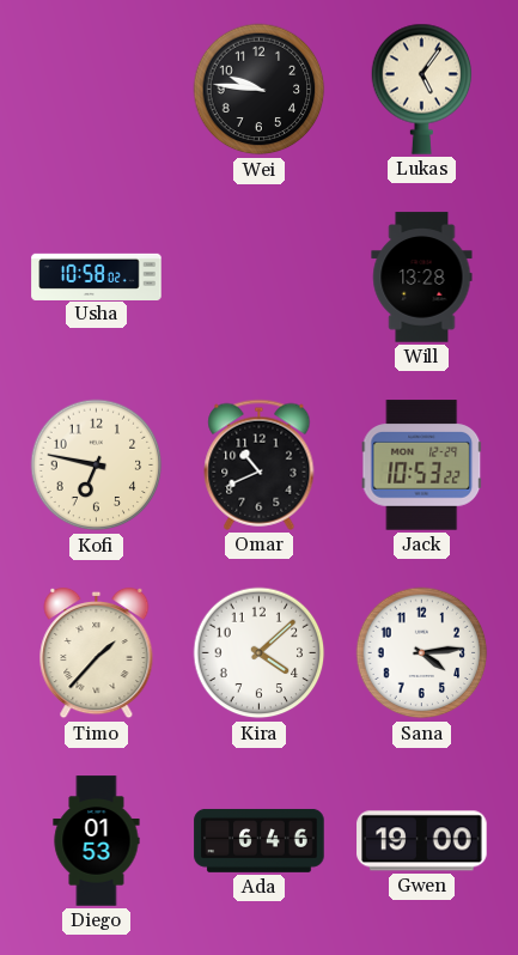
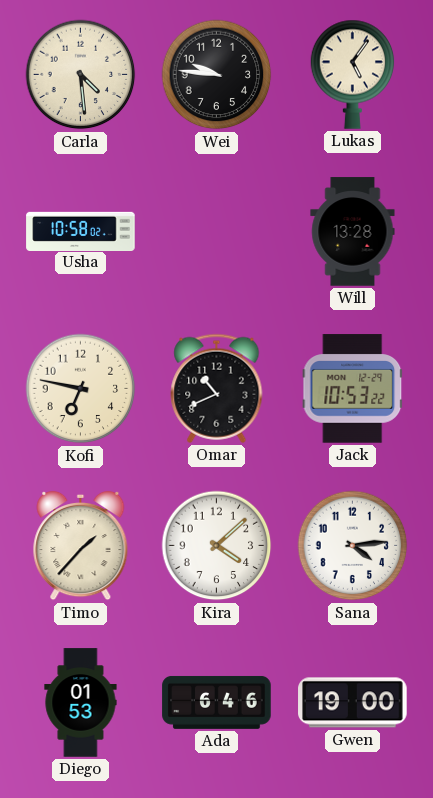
Carla: none -> 4:29 (81, 75)
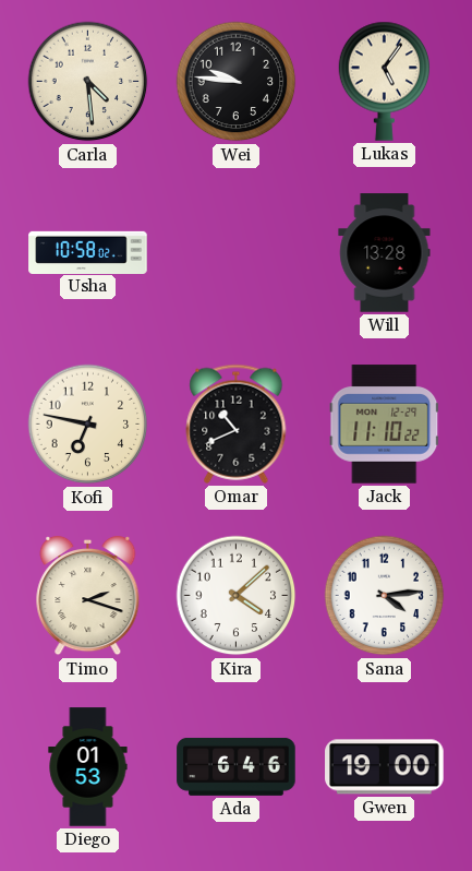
Jack: 10:53 -> 11:10 (385, 425)
Timo: 1:37 -> 2:18 (88, 596)
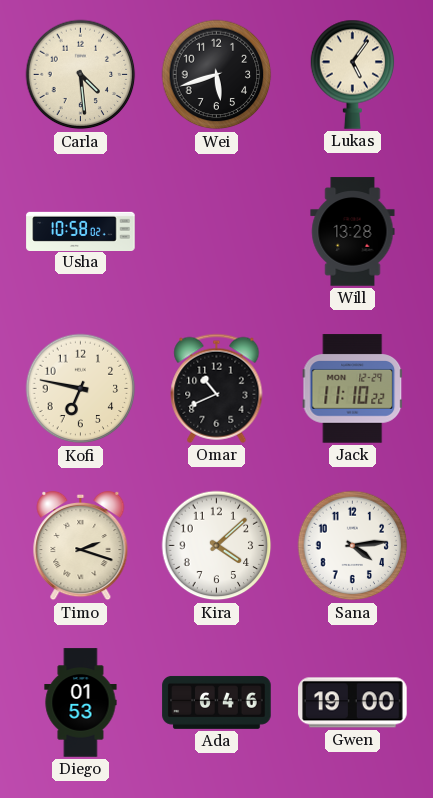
Wei: 9:46 -> 5:42 (217, 75)
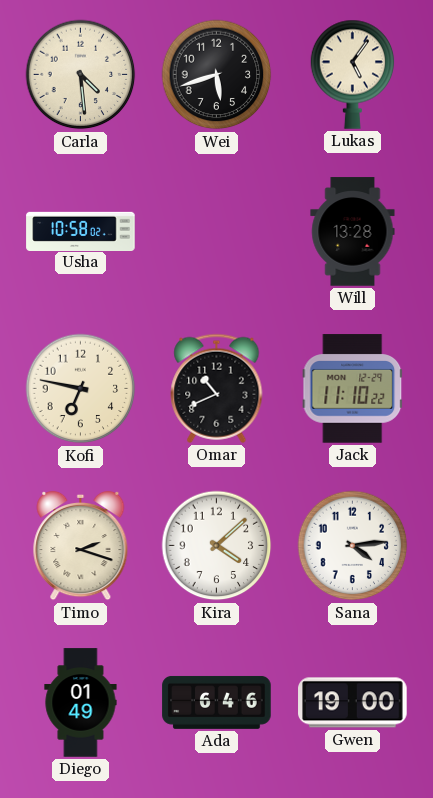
Diego: 01:53 -> 01:49 (81, 703)
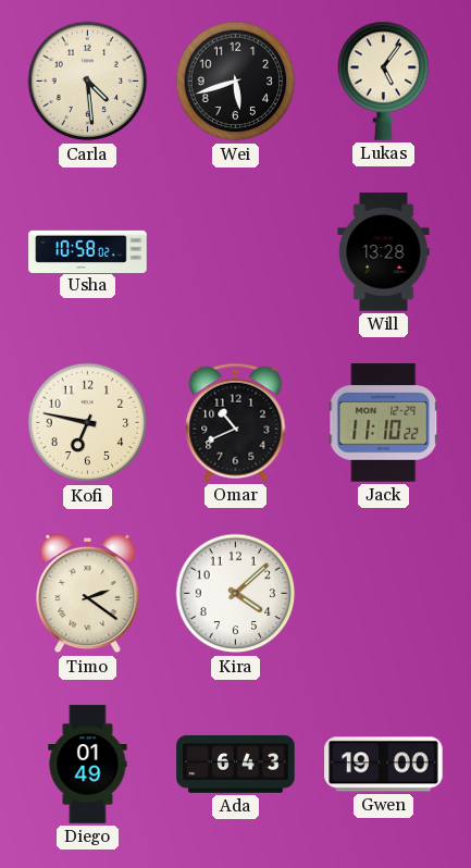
Timo: 2:18 -> 2:21 (88, 594)
Sana: 4:14 -> none (353, 546)
Ada: 6:46 -> 6:43 (236, 764)
